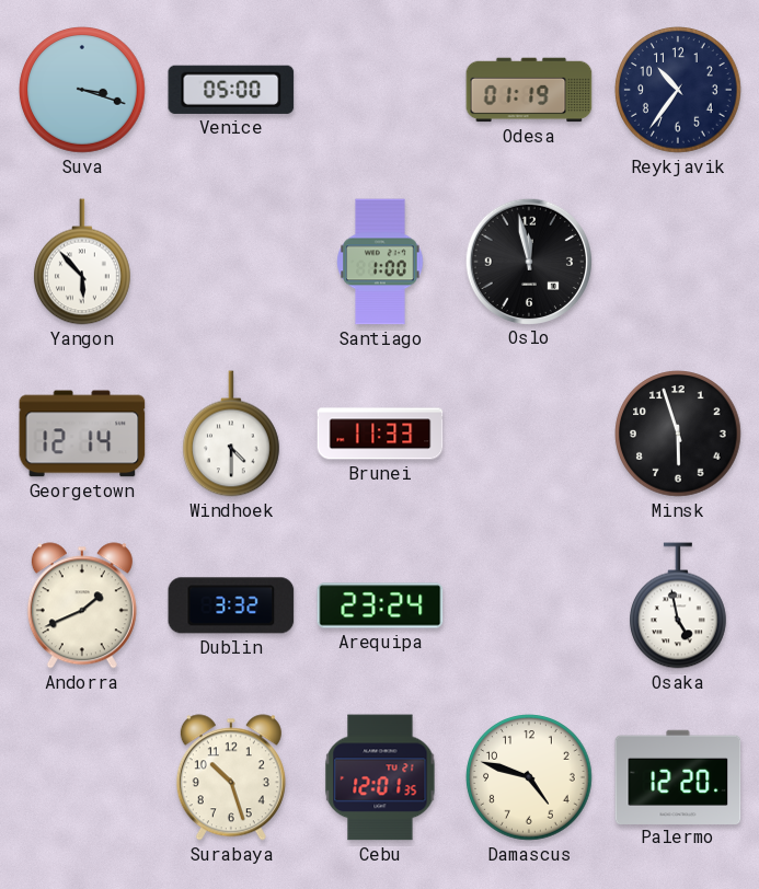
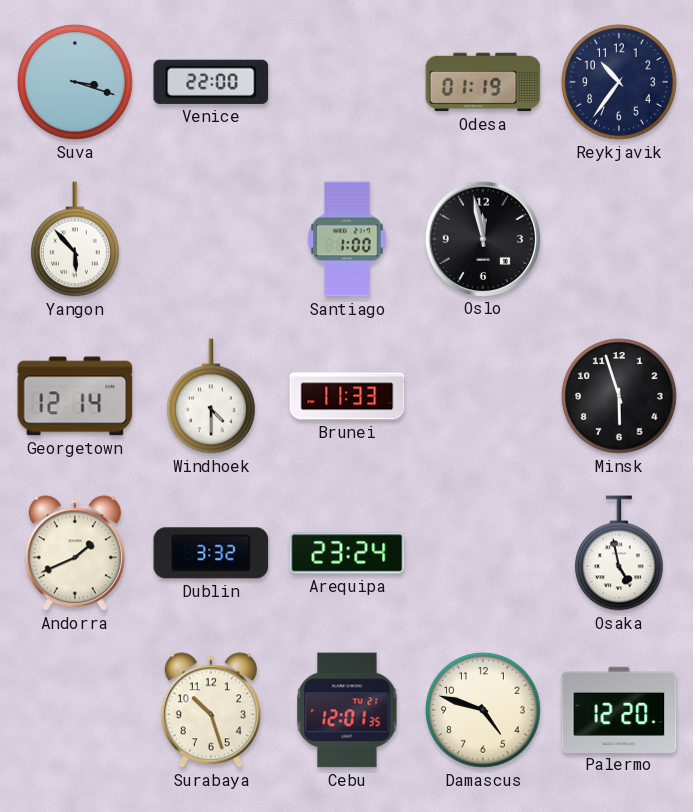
Venice: 05:00 -> 22:00 (211, 82)
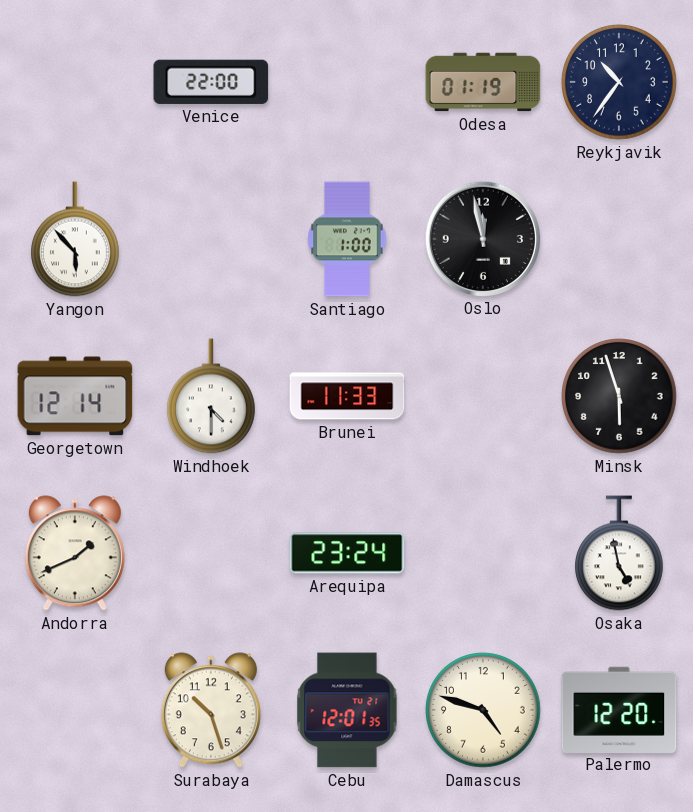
Suva: 3:18 -> none (75, 82)
Dublin: 3:32 -> none (211, 553)
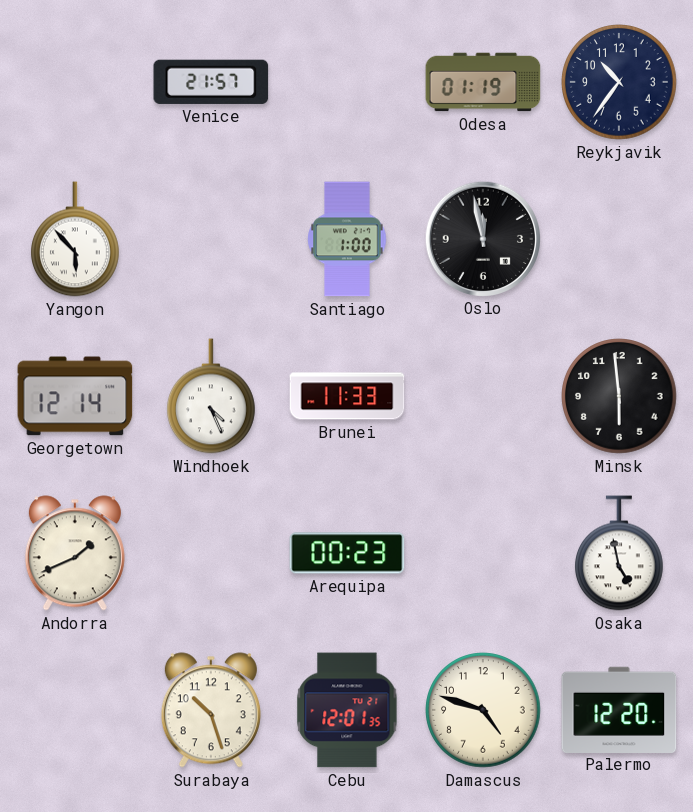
Venice: 22:00 -> 21:57 (211, 82)
Windhoek: 4:30 -> 4:26 (212, 396)
Minsk: 5:57 -> 5:59 (619, 396)
Arequipa: 23:24 -> 00:23 (347, 553)
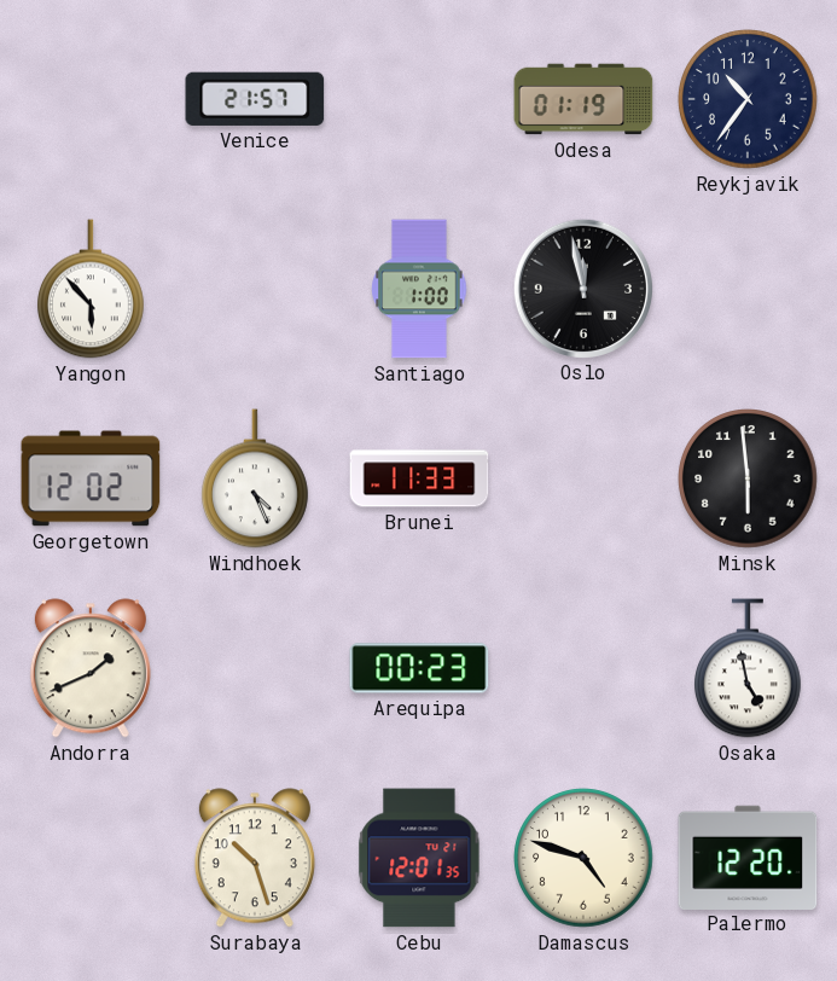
Georgetown: 12:14 -> 12:02 (91, 478)
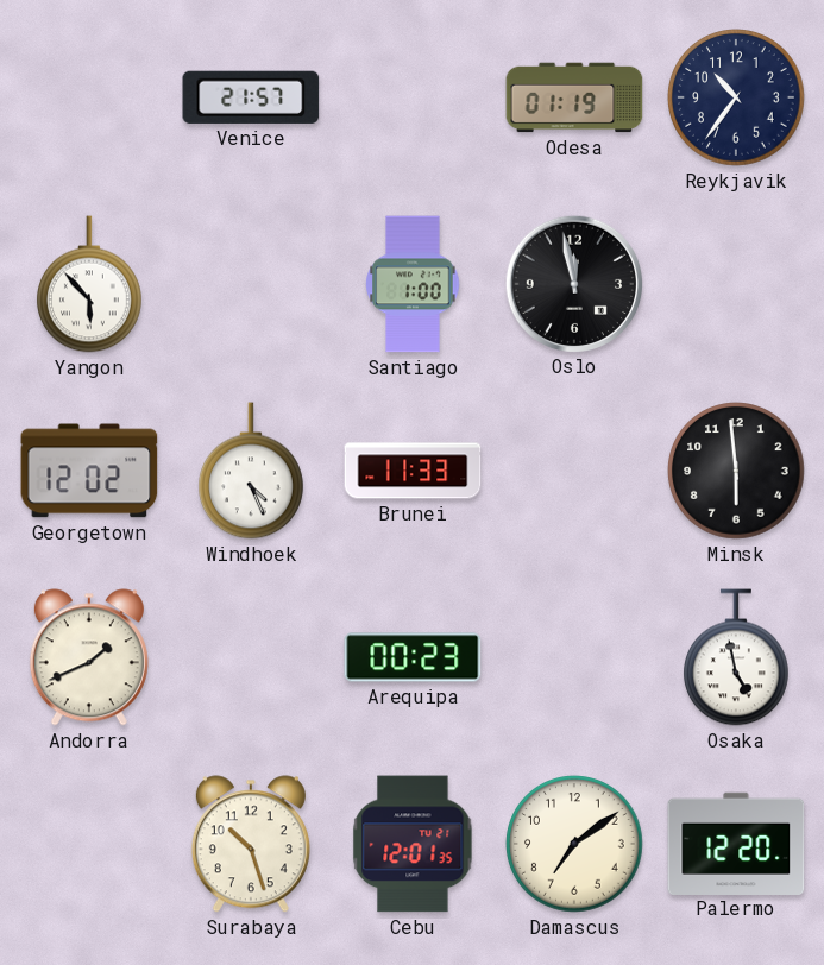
Damascus: 4:48 -> 7:09 (574, 844)
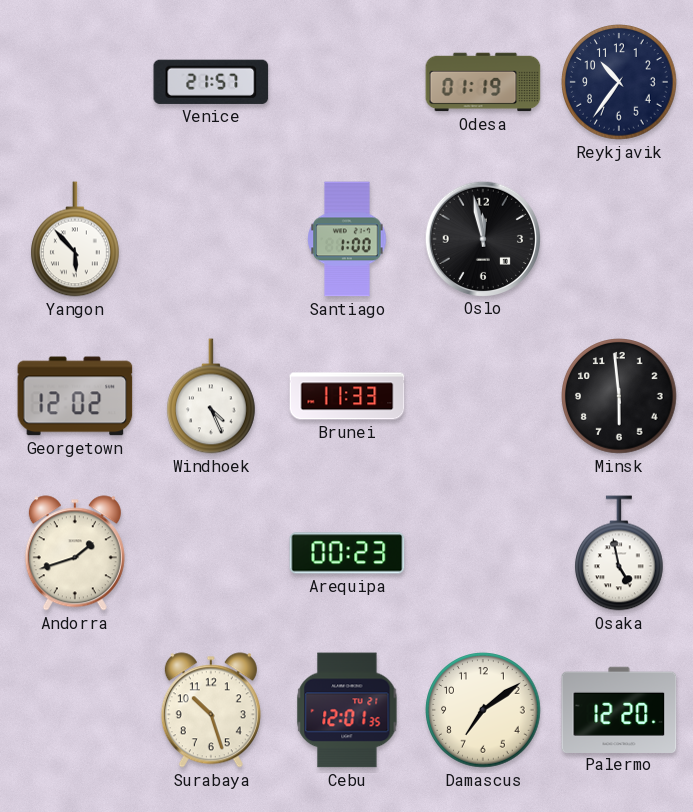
Andorra: 1:41 -> 1:42 (75, 553)
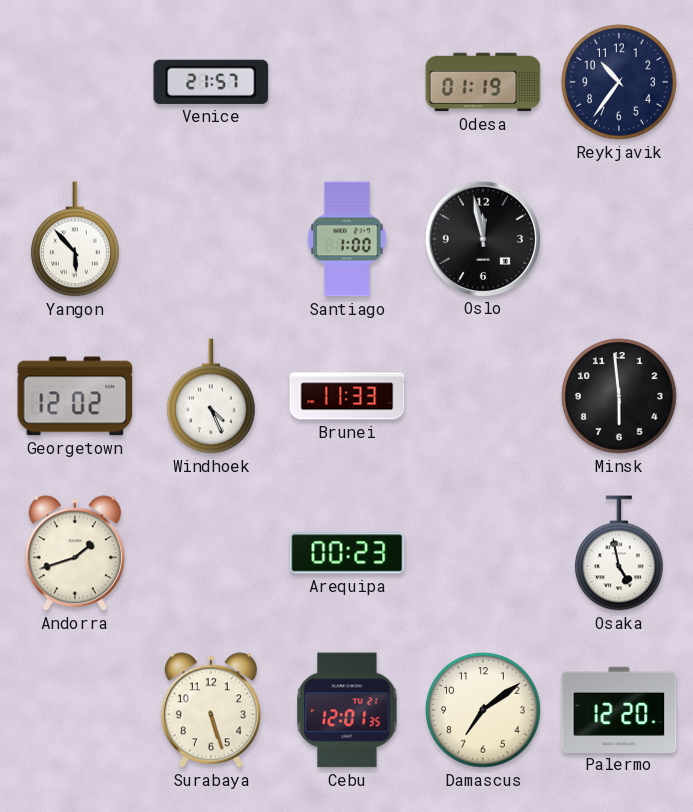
Surabaya: 10:27 -> 5:27 (211, 710)
